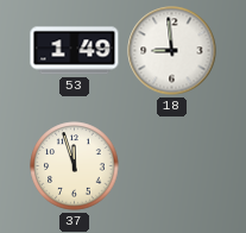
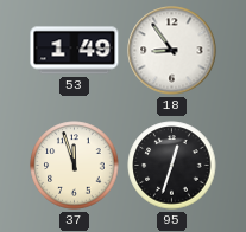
18: 8:59 -> 8:54 (172, 51)
95: none -> 12:33 (172, 166)
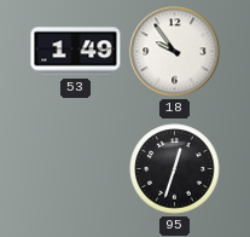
18: 8:54 -> 9:54 (175, 52)
37: 11:57 -> none (75, 166)
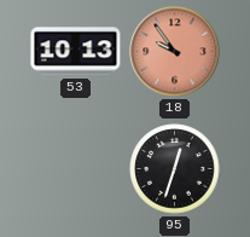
53: 1:49 -> 10:13 (76, 52)
18 dial: white -> salmon (175, 52)
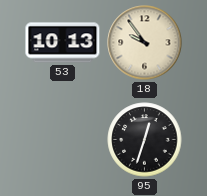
18 dial: salmon -> cream (145, 43)
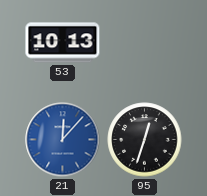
18: 9:54 -> none (145, 43)
21: none -> 12:07 (63, 140)
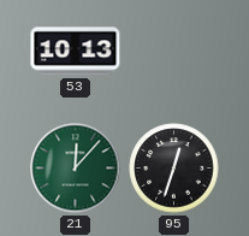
21 dial: blue -> green (76, 169)
